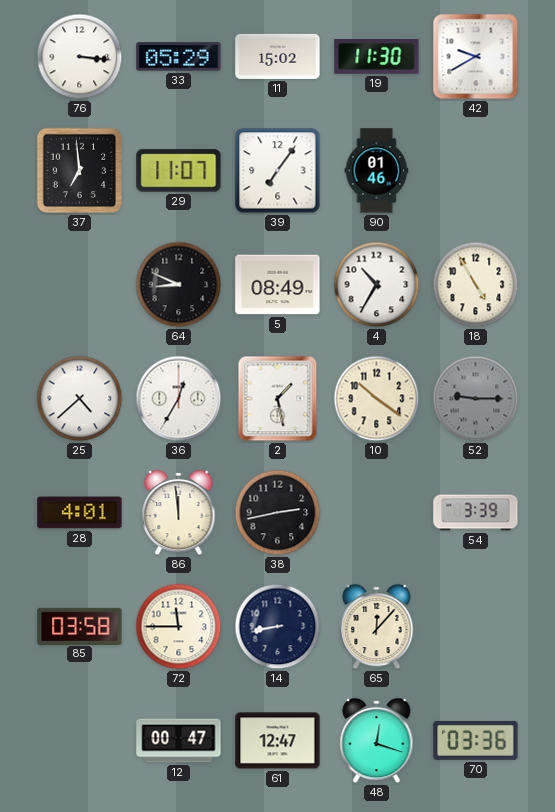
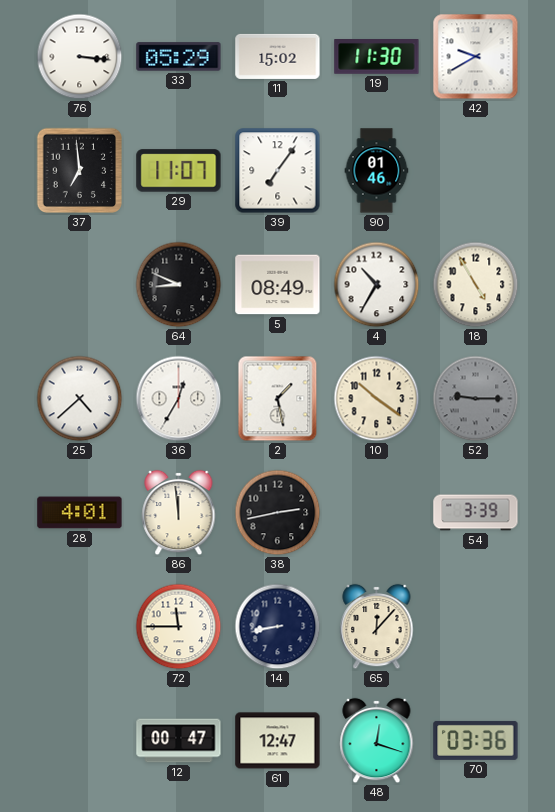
85: 03:58 -> none (80, 626)
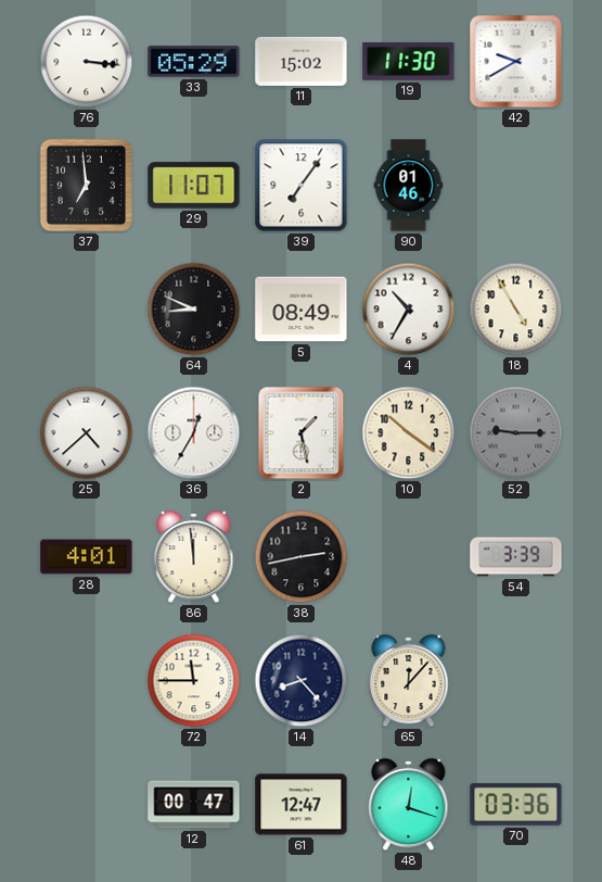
14: 8:43 -> 8:23 (302, 681)
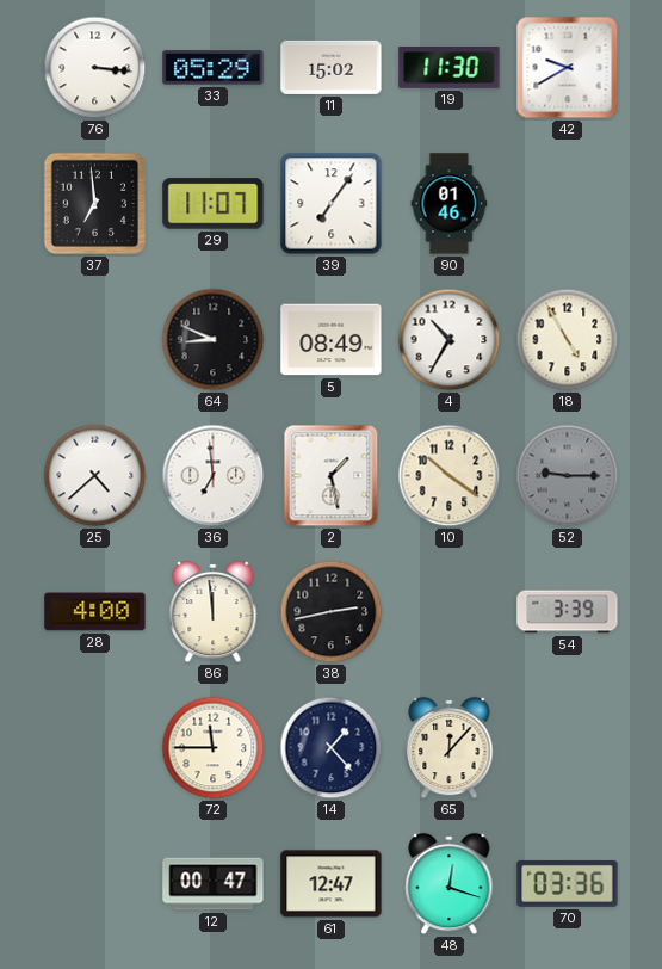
36: 12:35 -> 6:59 (214, 476)
28: 4:01 -> 4:00 (95, 612)
14: 8:23 -> 1:23 (332, 748)
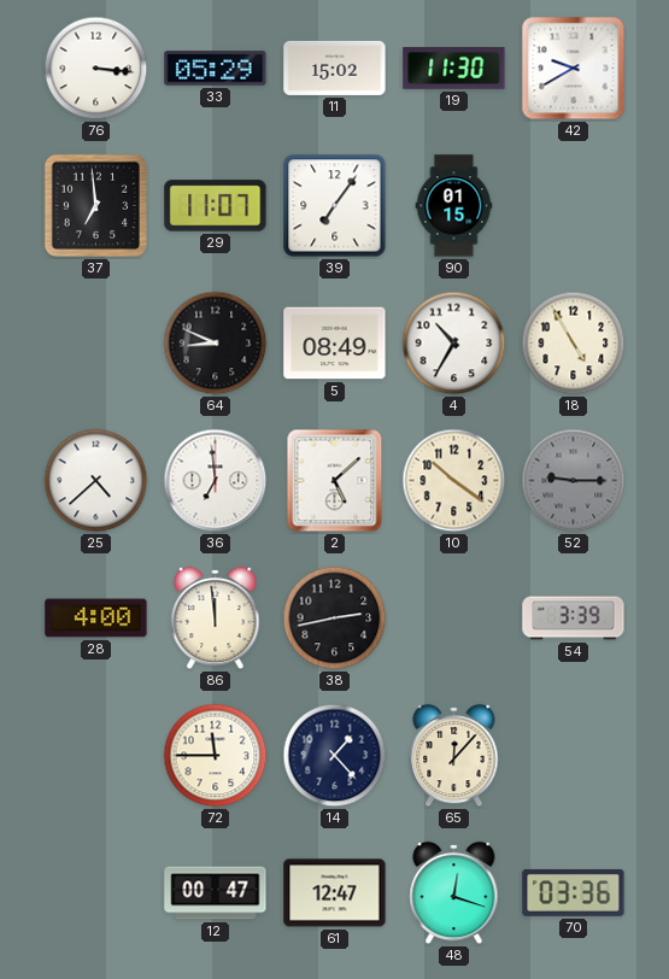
90: 01:46 -> 01:15 (454, 206)
2: 1:28 -> 5:08 (335, 481)
